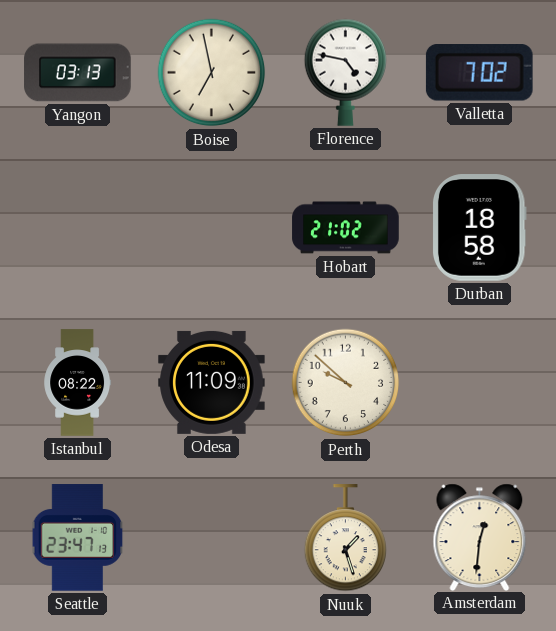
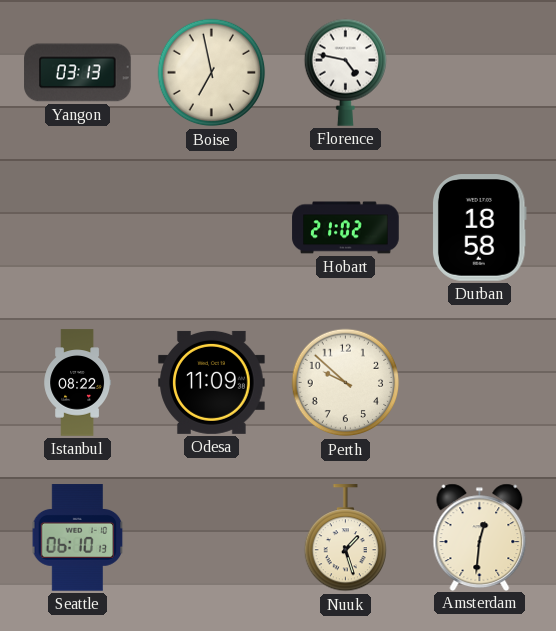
Valletta: 7:02 -> none (479, 73)
Seattle: 23:47 -> 06:10 (78, 538)
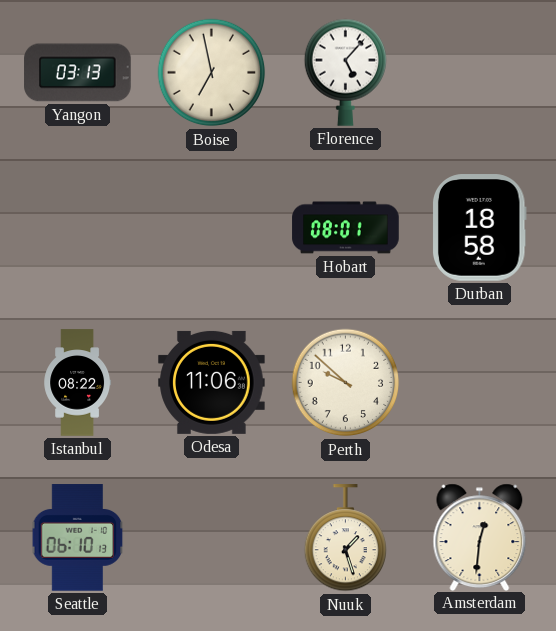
Florence: 4:47 -> 5:07 (345, 72)
Hobart: 21:02 -> 08:01 (346, 228)
Odesa: 11:09 -> 11:06 (212, 382)
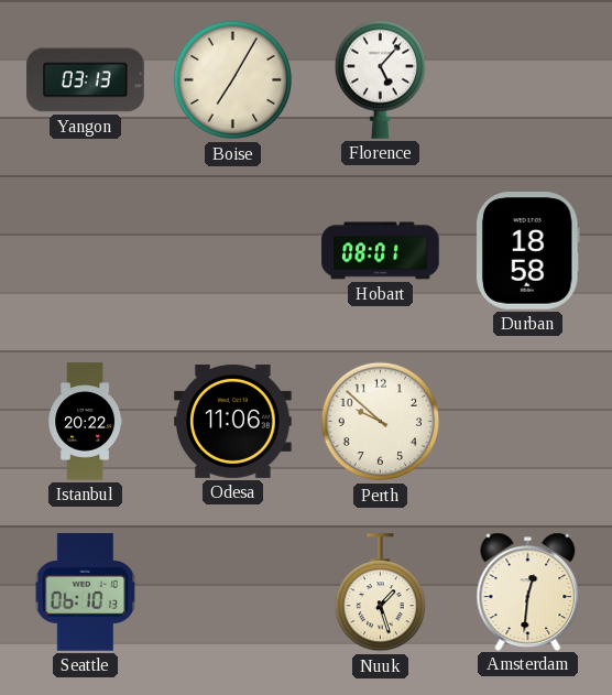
Boise: 6:58 -> 7:05 (233, 80)
Istanbul: 08:22 -> 20:22 (86, 422)
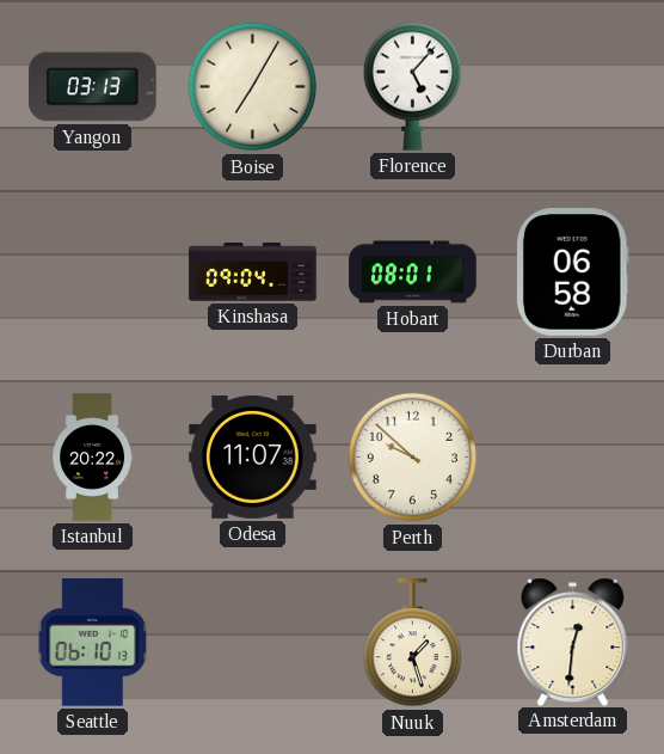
Kinshasa: none -> 09:04 (253, 272)
Durban: 18:58 -> 06:58 (572, 272)
Odesa: 11:06 -> 11:07 (253, 456)
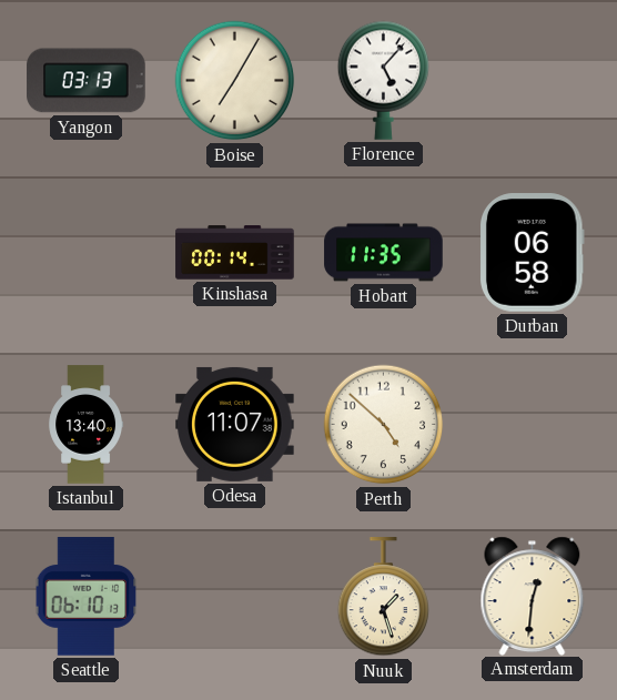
Kinshasa: 09:04 -> 00:14 (235, 253)
Hobart: 08:01 -> 11:35 (384, 253)
Istanbul: 20:22 -> 13:40 (87, 425)
Perth: 9:52 -> 4:52 (384, 425)
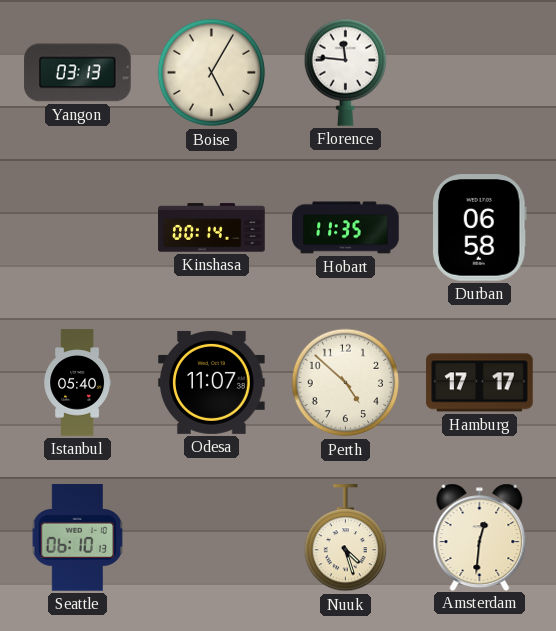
Boise: 7:05 -> 5:05 (212, 73)
Florence: 5:07 -> 11:46 (345, 72)
Istanbul: 13:40 -> 05:40 (78, 383)
Hamburg: none -> 17:17 (480, 383)
Nuuk: 1:27 -> 4:27 (345, 538)
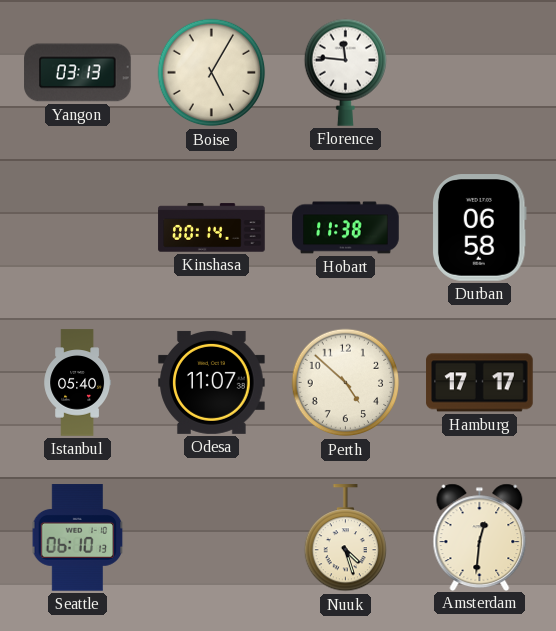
Hobart: 11:35 -> 11:38 (346, 228)
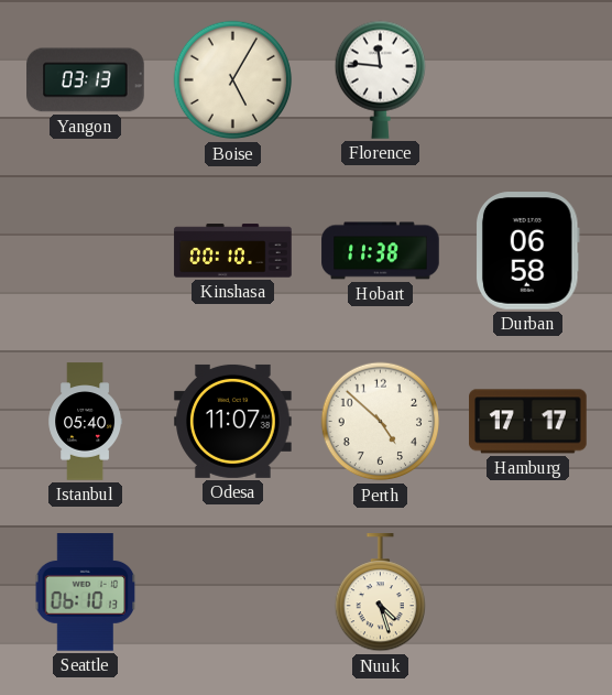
Kinshasa: 00:14 -> 00:10 (233, 251)
Amsterdam: 12:31 -> none (480, 537)
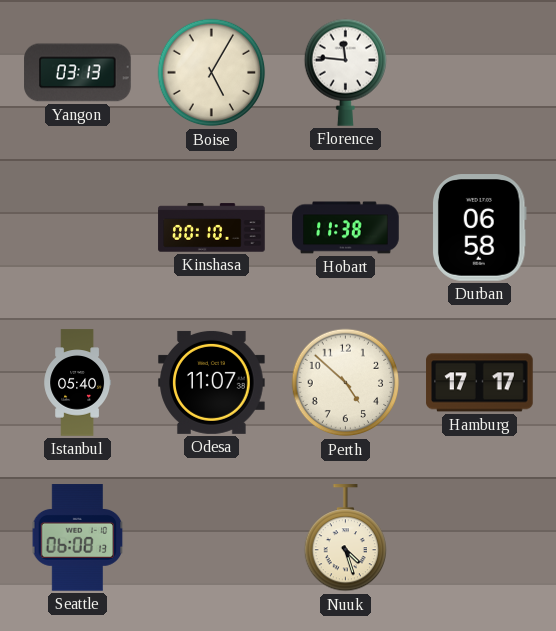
Seattle: 06:10 -> 06:08 (78, 538)
